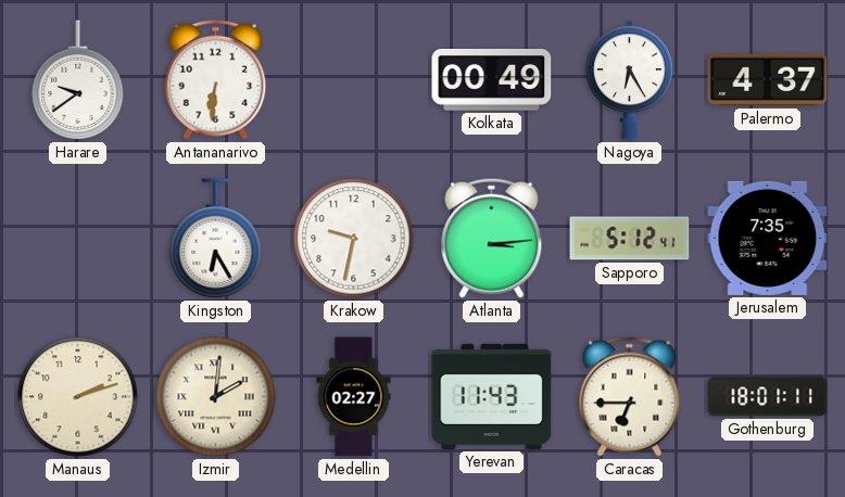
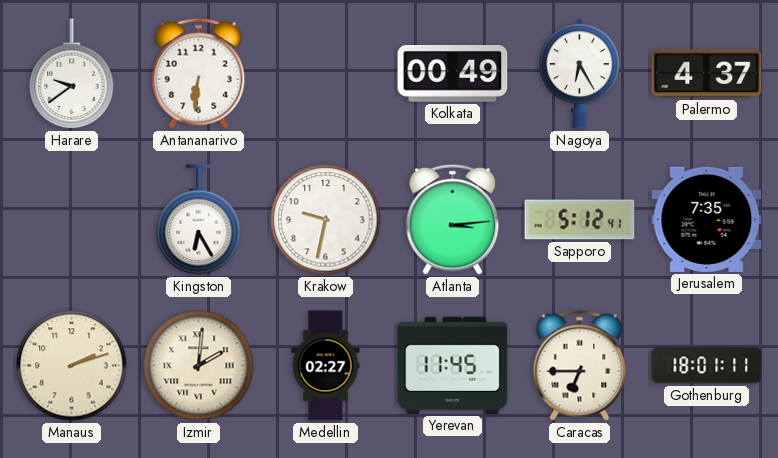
Yerevan: 11:43 -> 11:45 (453, 365)
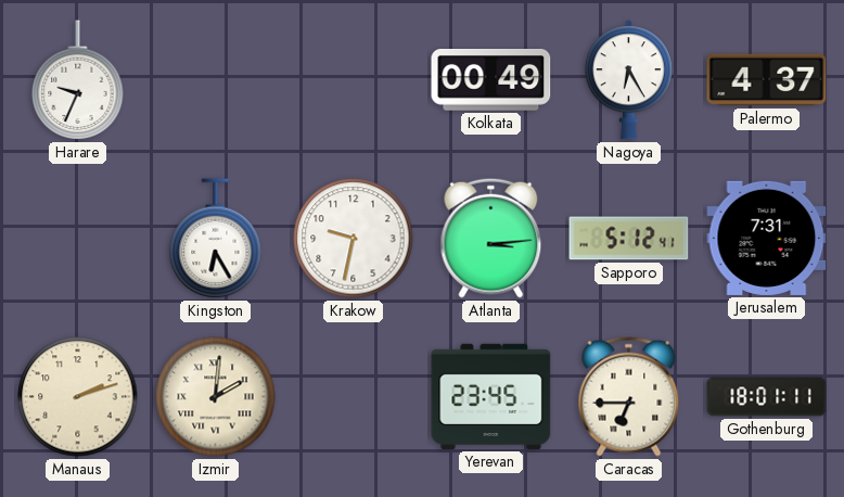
Harare: 9:39 -> 9:34 (78, 80)
Antananarivo: 6:31 -> none (199, 73)
Jerusalem: 7:35 -> 7:31 (767, 238)
Medellin: 02:27 -> none (326, 366)
Yerevan: 11:45 -> 23:45 (491, 396)
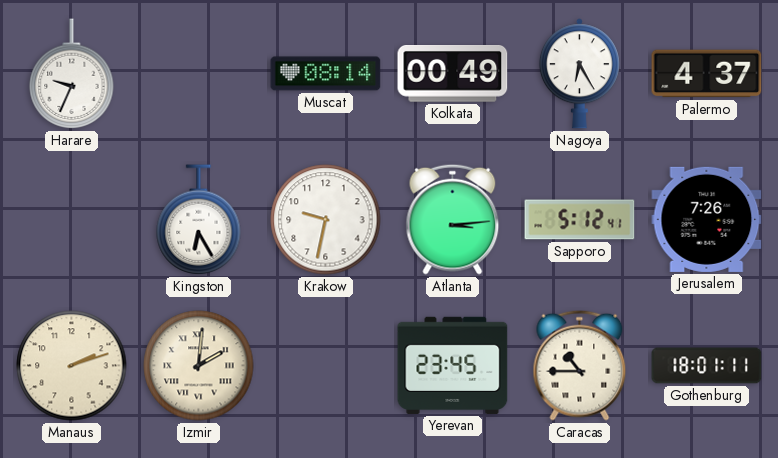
Muscat: none -> 08:14 (326, 74)
Jerusalem: 7:31 -> 7:26 (707, 219)
Caracas: 6:45 -> 10:45 (580, 365)
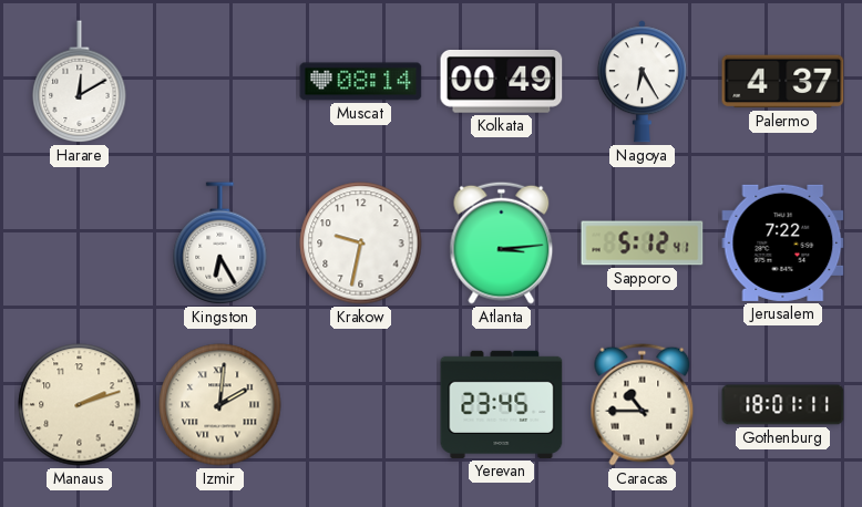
Harare: 9:34 -> 12:10 (80, 82)
Jerusalem: 7:26 -> 7:22 (783, 242)
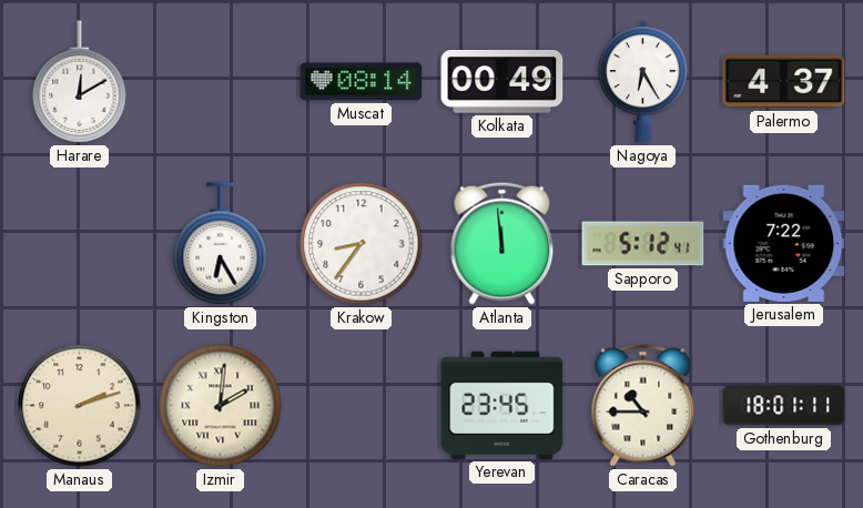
Krakow: 9:32 -> 8:36 (362, 244)
Atlanta: 3:14 -> 11:59 (502, 243)
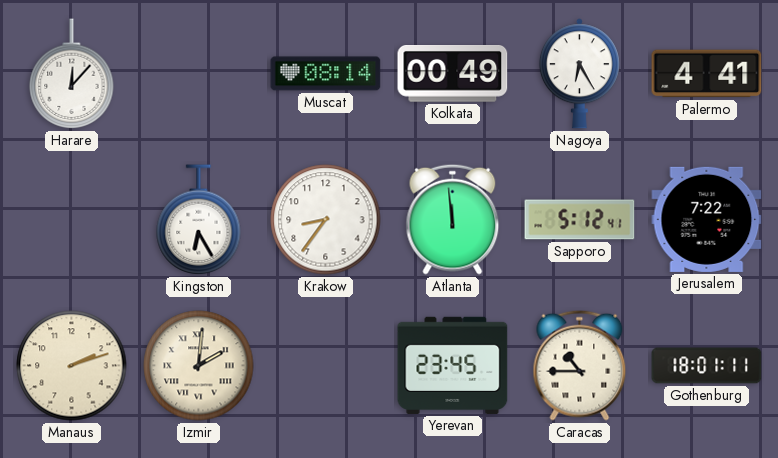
Harare: 12:10 -> 12:07 (72, 74)
Palermo: 4:37 -> 4:41 (707, 74)
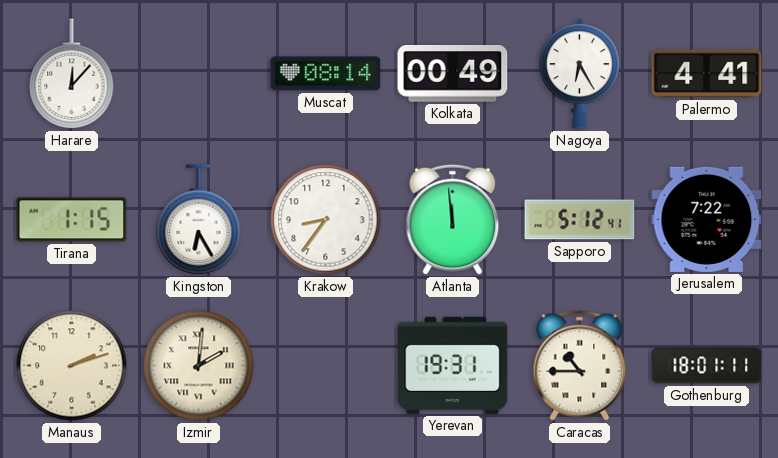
Tirana: none -> 1:15 (72, 220)
Yerevan: 23:45 -> 19:31 (453, 365)
